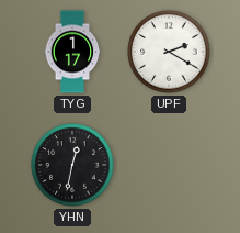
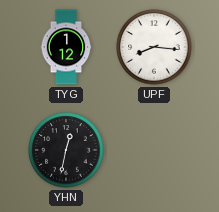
TYG: 1:17 -> 1:12 (66, 47)
UPF: 2:20 -> 8:16 (154, 47)
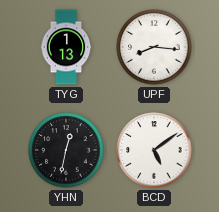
TYG: 1:12 -> 1:13 (66, 47)
BCD: none -> 5:09 (154, 150)
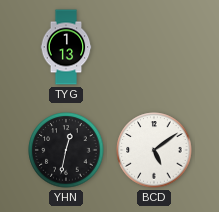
UPF: 8:16 -> none (154, 47)
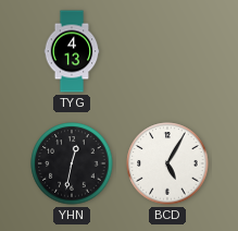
TYG: 1:13 -> 4:13 (72, 51)
BCD: 5:09 -> 5:05 (167, 163)
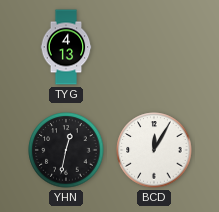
BCD: 5:05 -> 12:05 (154, 150)
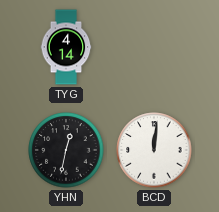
TYG: 4:13 -> 4:14 (66, 47)
BCD: 12:05 -> 12:01 (154, 150)
